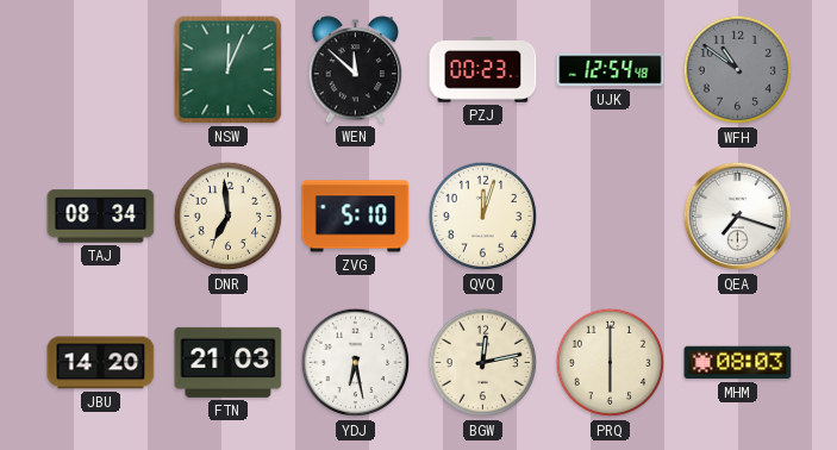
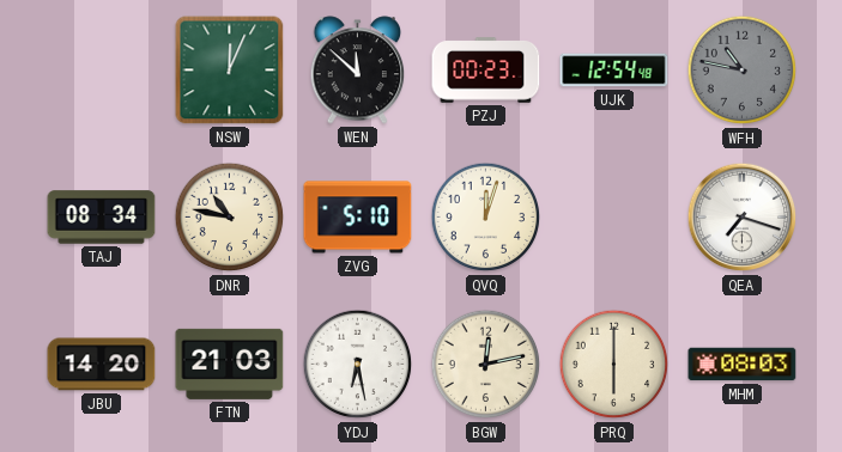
WFH: 10:51 -> 10:47 (743, 71)
DNR: 6:59 -> 10:47 (230, 218)
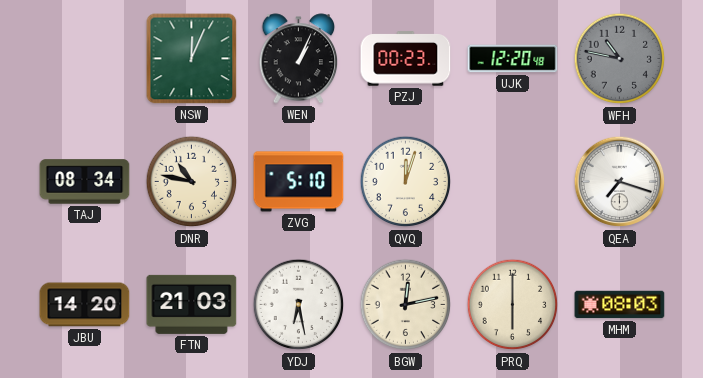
WEN: 11:52 -> 1:04 (299, 59)
UJK: 12:54 -> 12:20 (513, 59)
